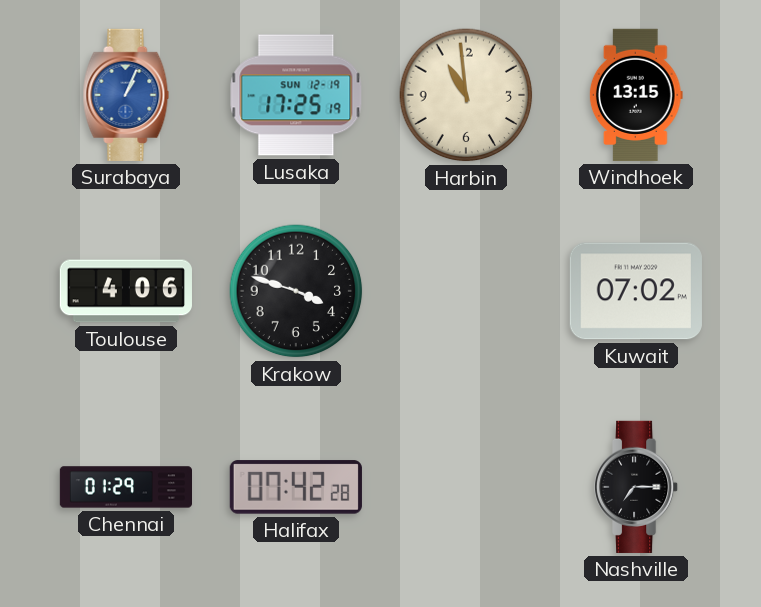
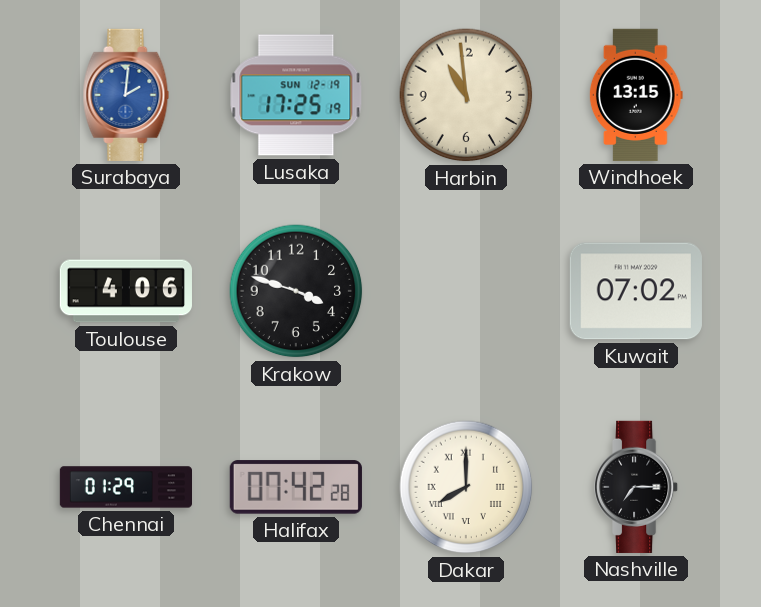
Surabaya: 1:04 -> 2:01 (126, 95)
Dakar: none -> 8:00 (466, 487)
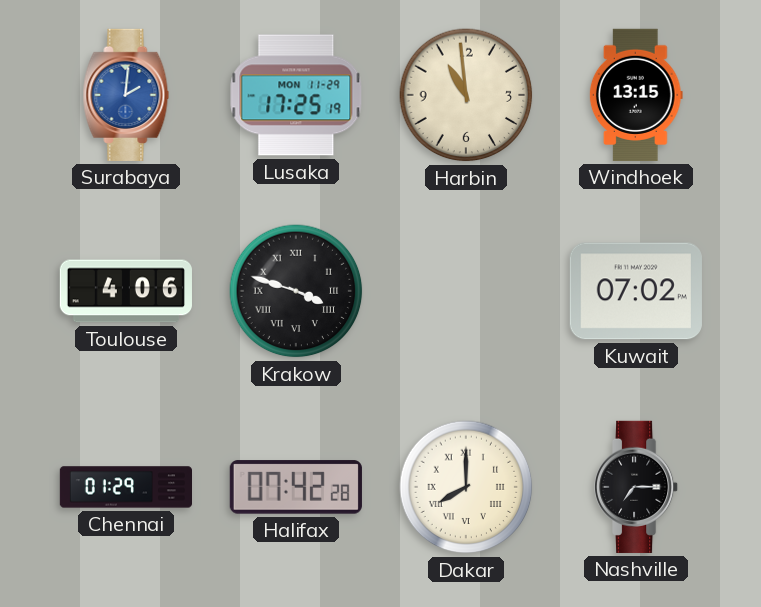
Lusaka date: SUN 12-19 -> MON 11-29 (296, 95)
Krakow numerals: Arabic -> Roman (296, 291)
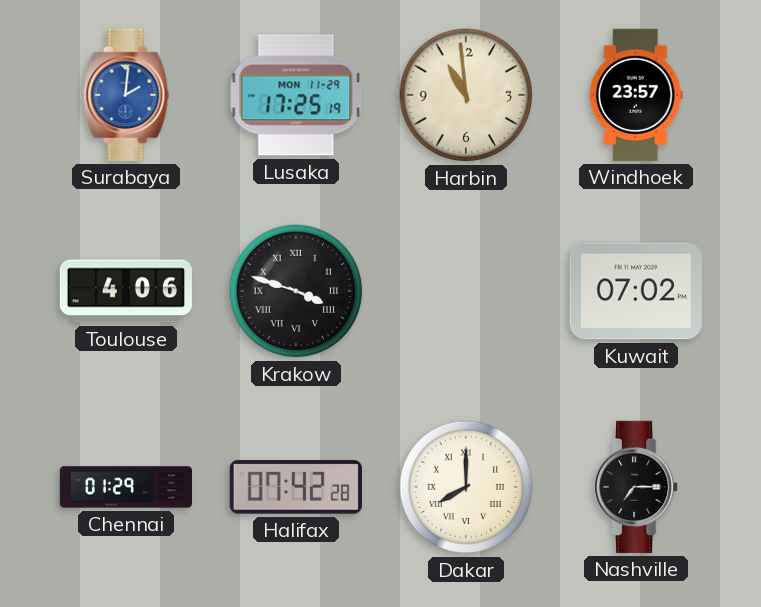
Windhoek: 13:15 -> 23:57 (636, 95)
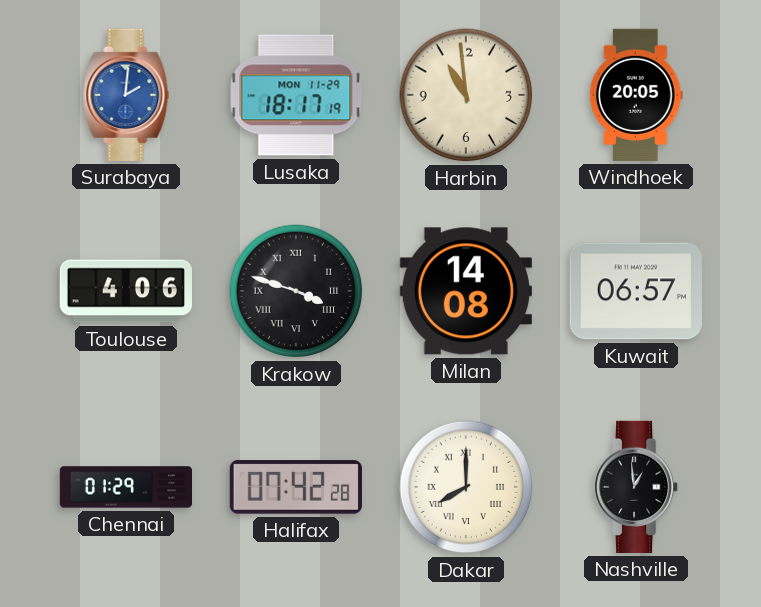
Lusaka: 17:25 -> 18:17 (296, 95)
Windhoek: 23:57 -> 20:05 (636, 95)
Milan: none -> 14:08 (466, 291)
Kuwait: 07:02 -> 06:57 (636, 291)
Nashville: 7:15 -> 12:59 (637, 487)
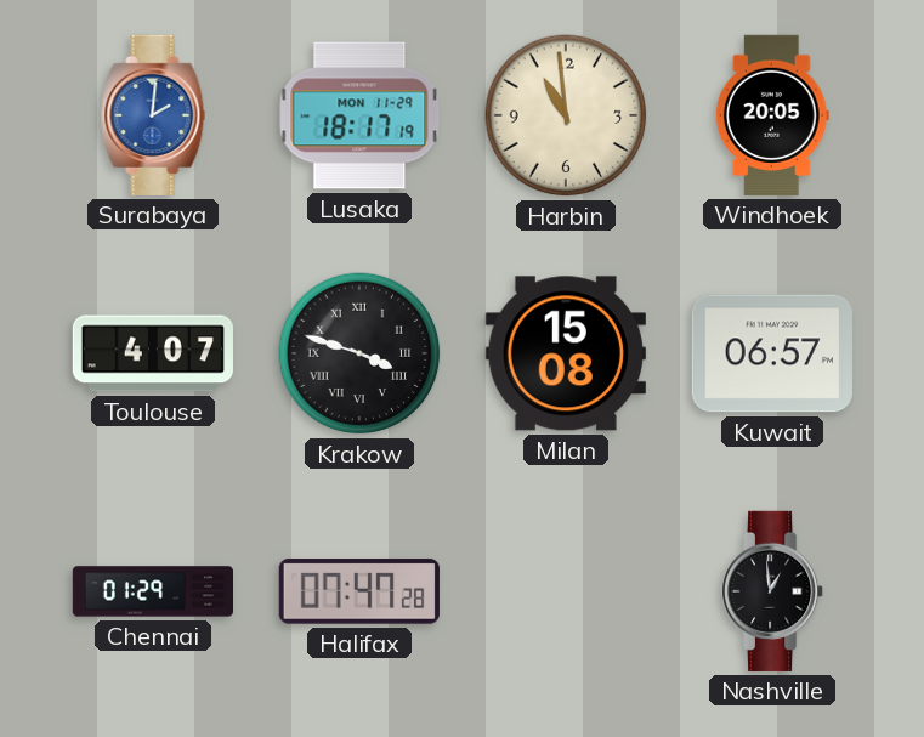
Toulouse: 4:06 -> 4:07 (153, 353)
Milan: 14:08 -> 15:08 (566, 353)
Halifax: 07:42 -> 07:47 (359, 591)
Dakar: 8:00 -> none (466, 487)
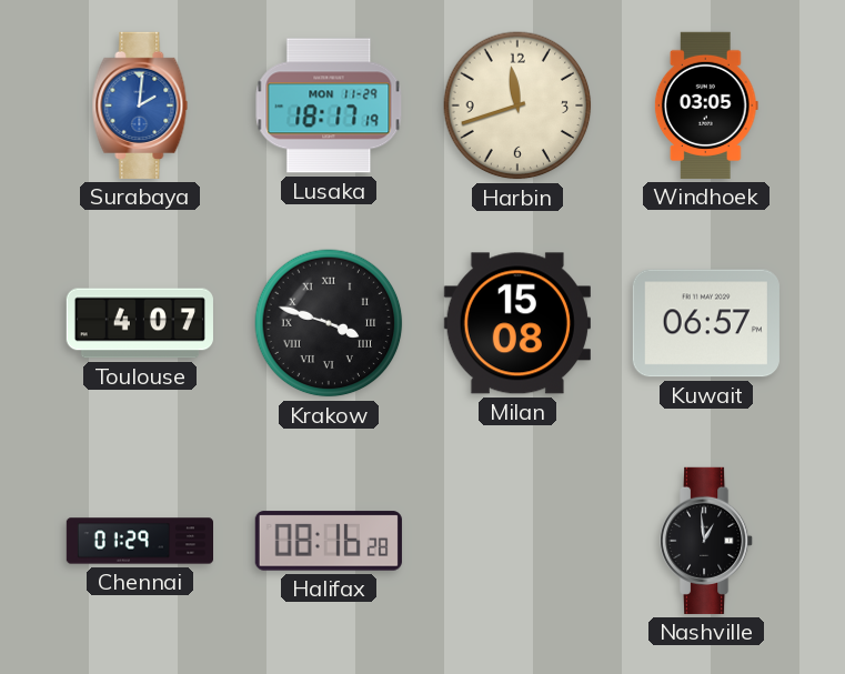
Harbin: 10:59 -> 11:42 (517, 105)
Windhoek: 20:05 -> 03:05 (706, 105)
Halifax: 07:47 -> 08:16 (329, 541)
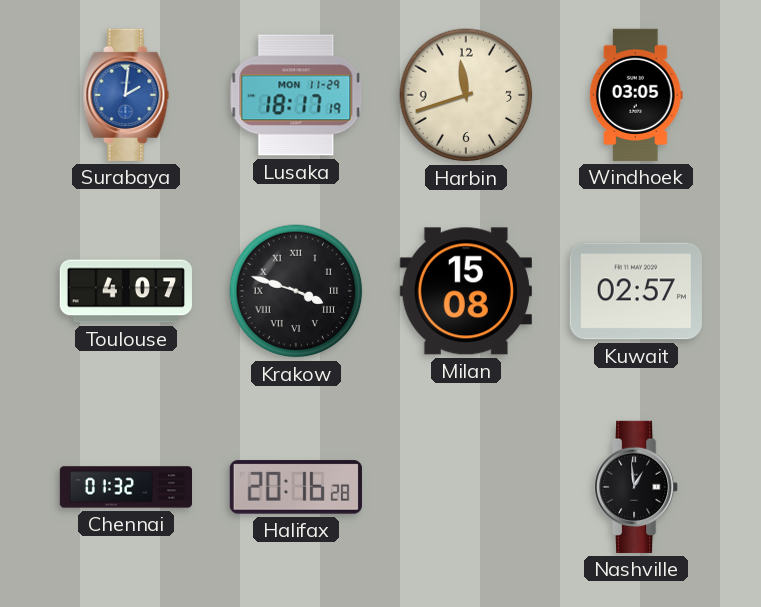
Kuwait: 06:57 -> 02:57 (636, 291)
Chennai: 01:29 -> 01:32 (125, 487)
Halifax: 08:16 -> 20:16 (296, 487)
